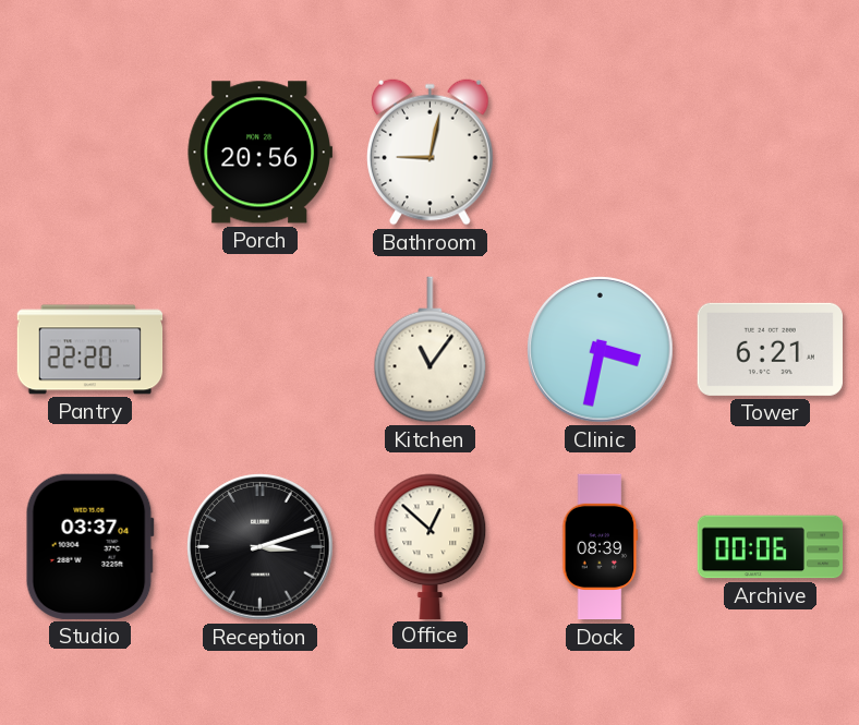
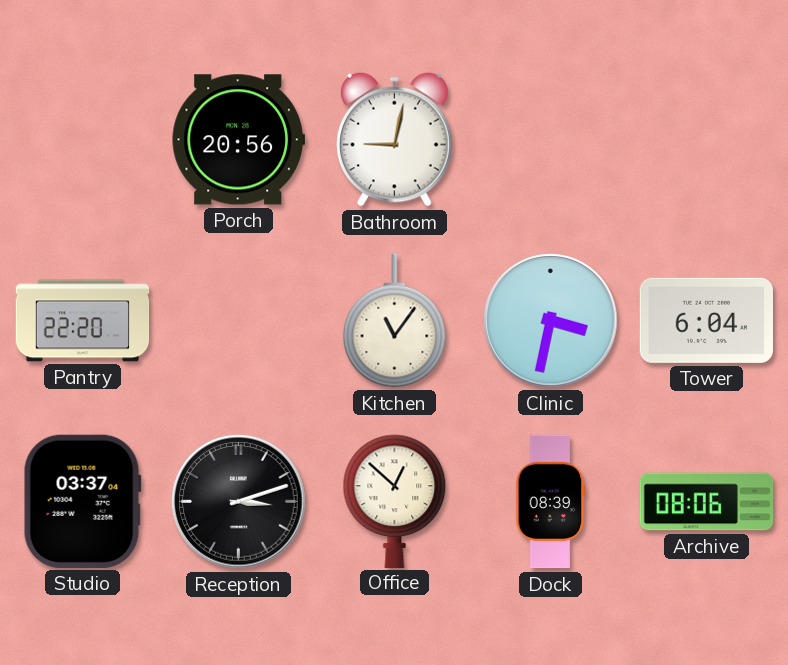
Tower: 6:21 -> 6:04 (706, 320)
Archive: 00:06 -> 08:06 (707, 502)
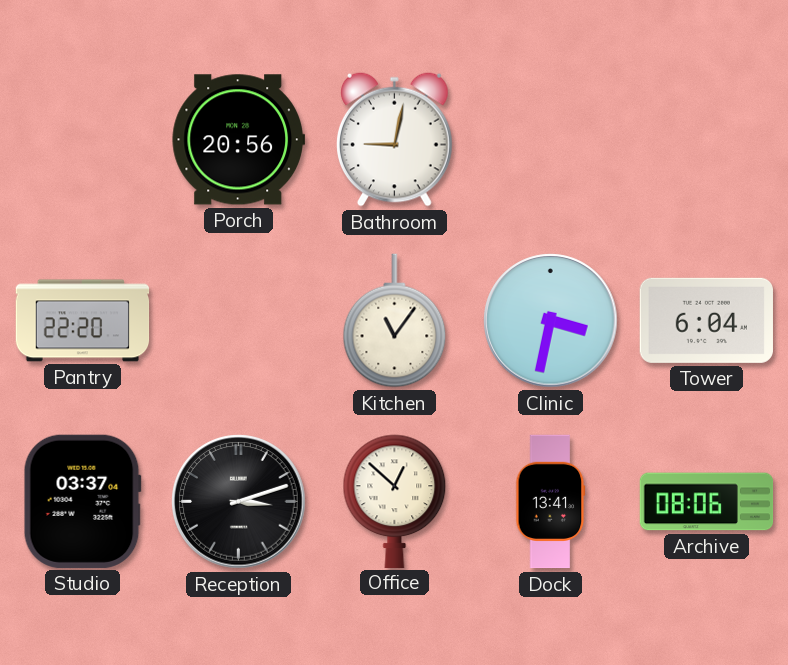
Dock: 08:39 -> 13:41 (551, 502)
